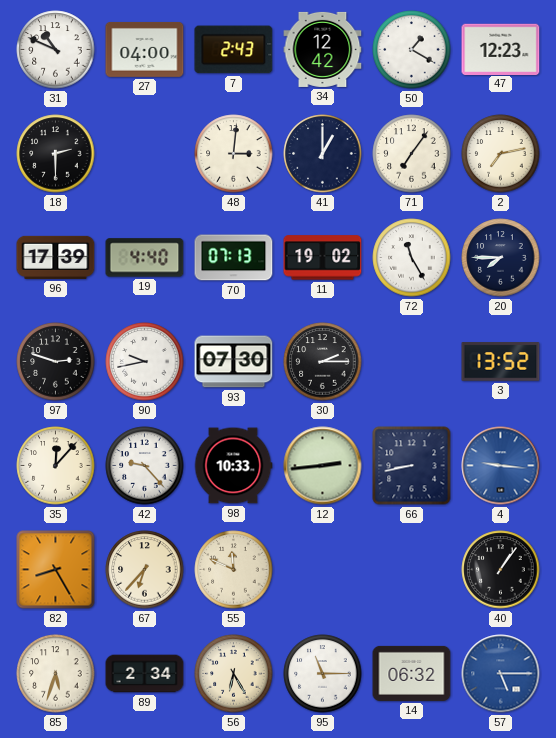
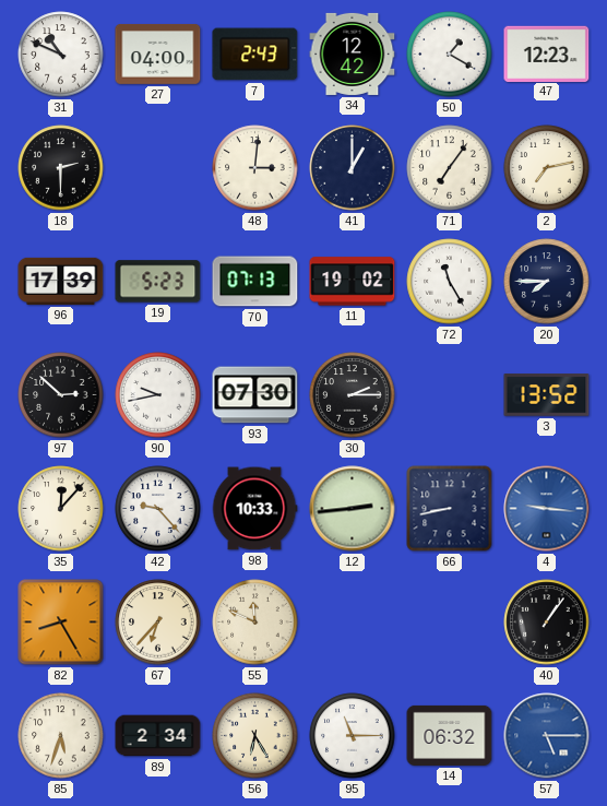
19: 4:40 -> 5:23 (158, 282)
97: 2:48 -> 2:52 (61, 395)
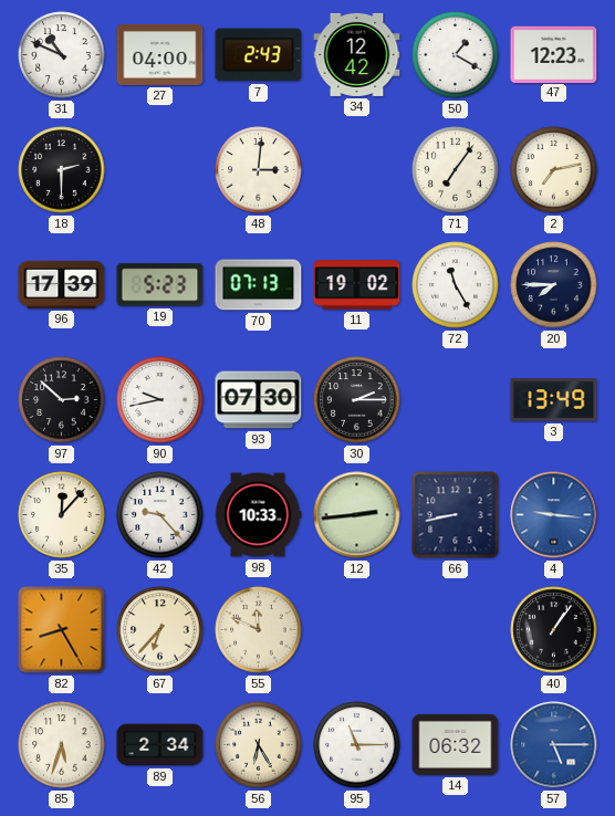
41: 1:00 -> none (353, 168)
3: 13:52 -> 13:49 (554, 400)
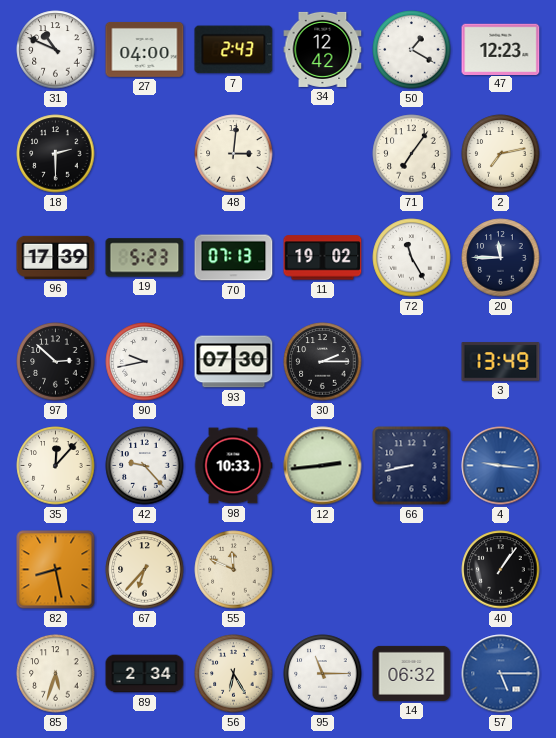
20: 7:45 -> 11:45 (501, 258)
82: 8:25 -> 8:28 (56, 570)
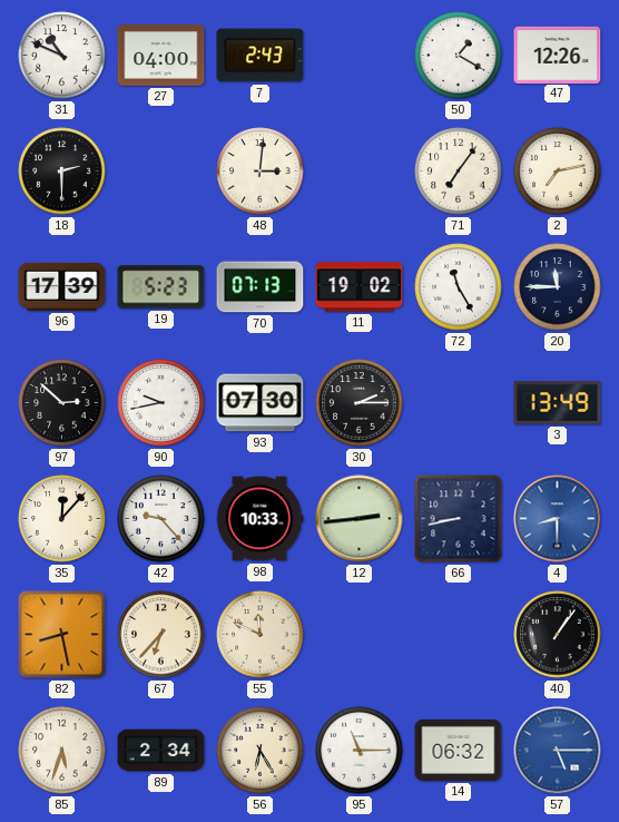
34: 12:42 -> none (323, 49)
47: 12:23 -> 12:26 (558, 55)
4: 9:16 -> 8:30 (558, 519)
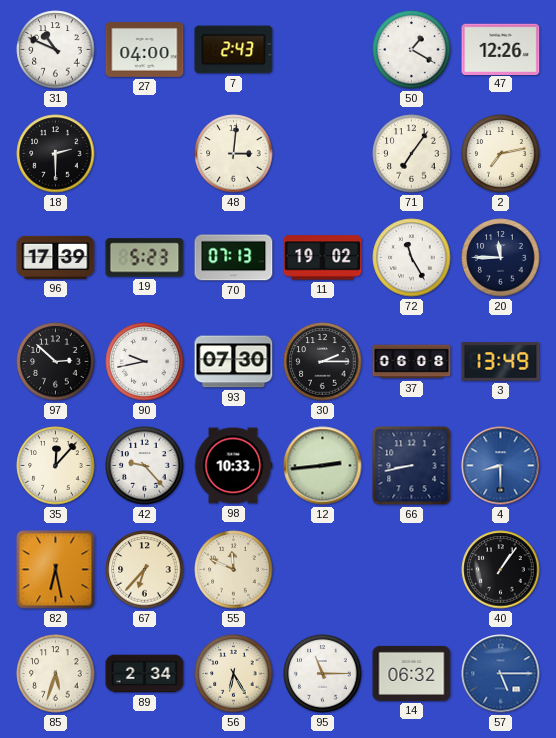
37: none -> 06:08 (412, 362)
82: 8:28 -> 6:28 (56, 570)
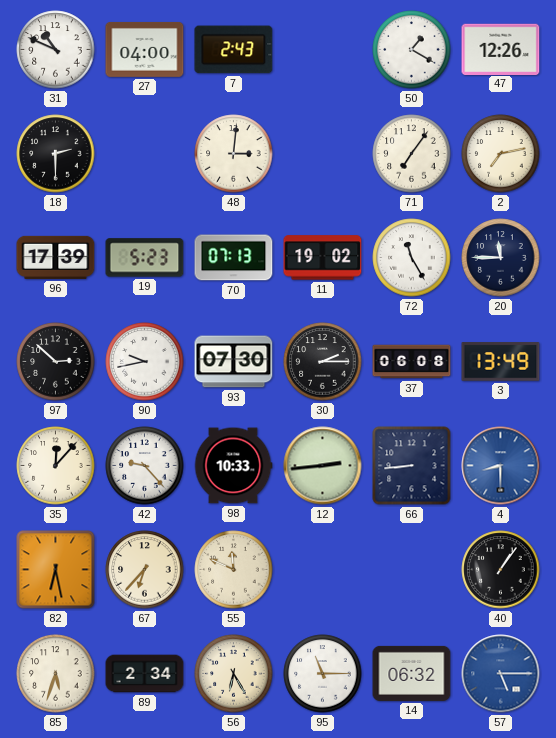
66: 8:43 -> 8:44 (412, 466)
